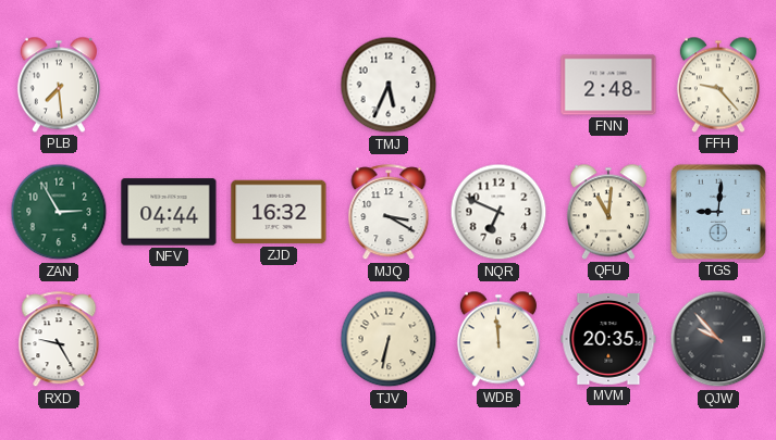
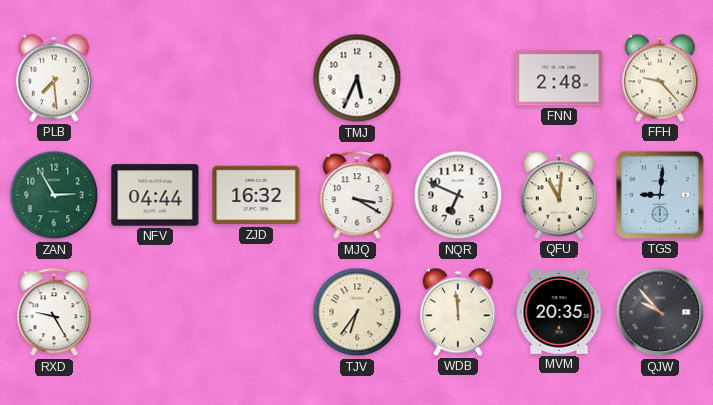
TJV: 6:32 -> 6:36 (357, 312)
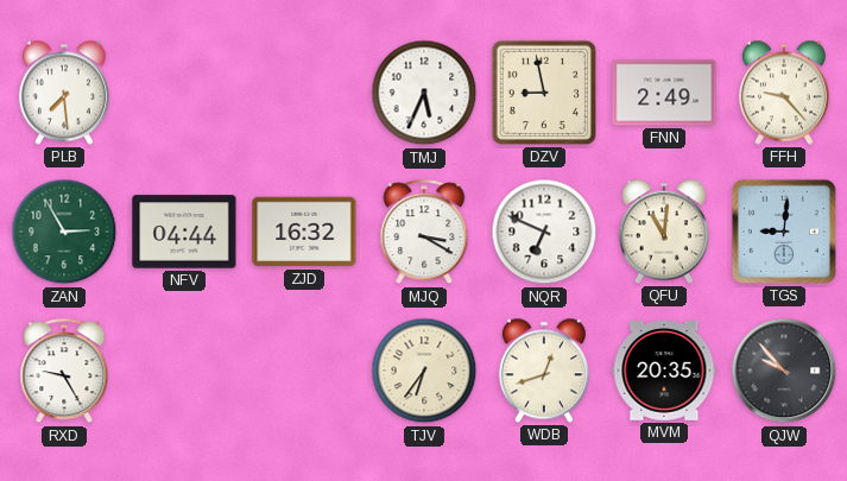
DZV: none -> 8:58 (544, 93)
FNN: 2:48 -> 2:49 (664, 93)
WDB: 11:59 -> 12:42 (544, 371)
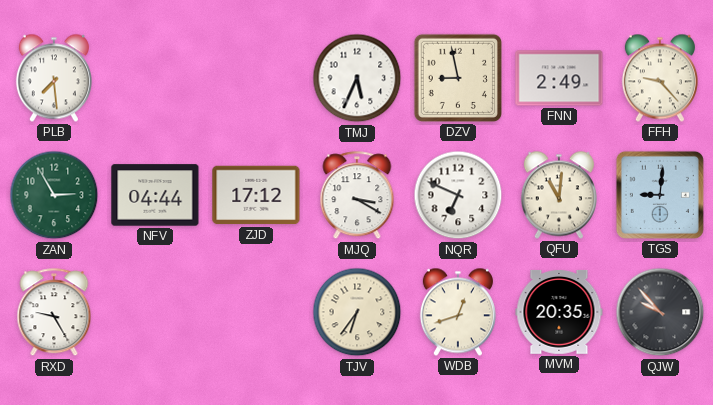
ZJD: 16:32 -> 17:12 (256, 195)
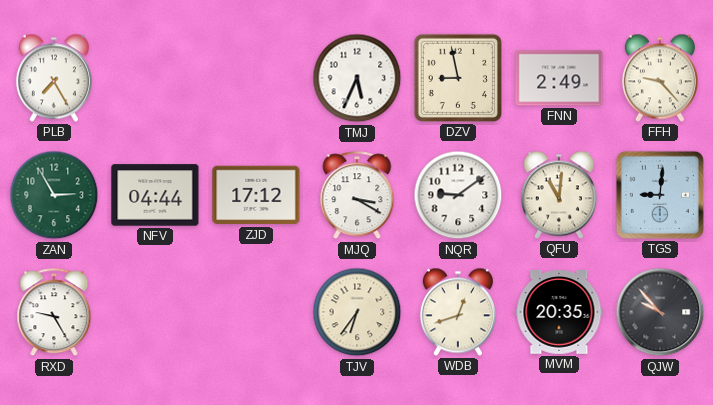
PLB: 7:29 -> 7:25 (54, 78)
NQR: 6:49 -> 9:09 (458, 195)
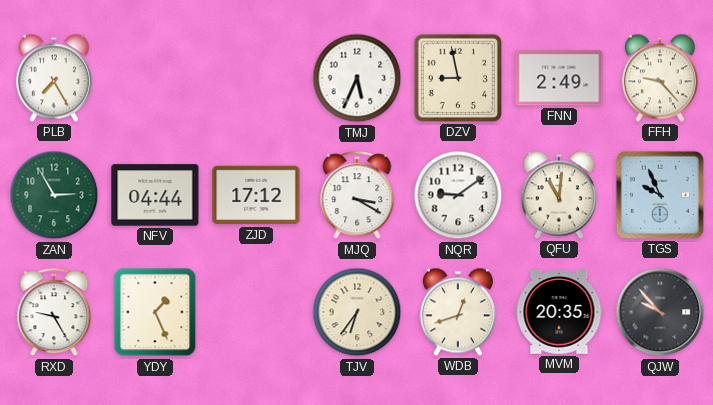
TGS: 9:01 -> 9:56 (660, 195)
YDY: none -> 1:26 (155, 312)
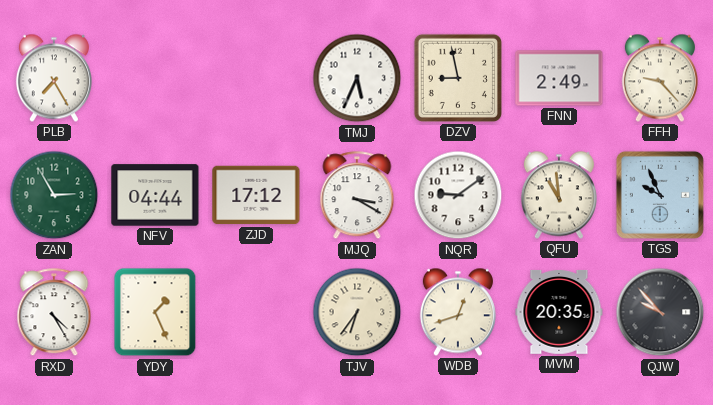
QFU: 11:01 -> 10:59 (559, 195)
RXD: 9:25 -> 4:25 (54, 313)
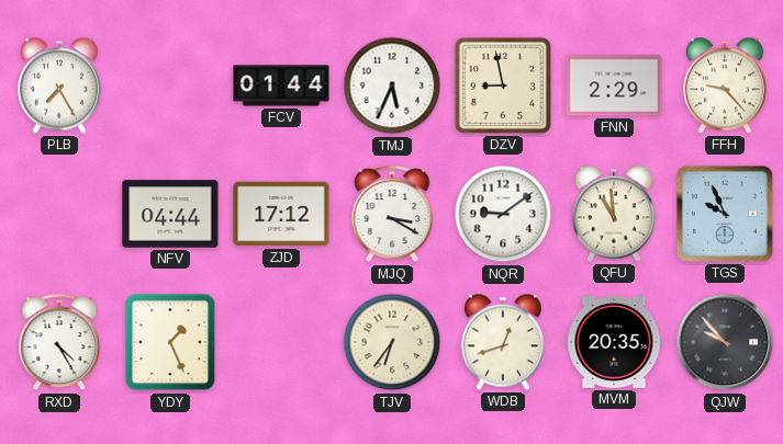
FCV: none -> 01:44 (281, 86)
FNN: 2:49 -> 2:29 (614, 86)
ZAN: 2:55 -> none (54, 195)
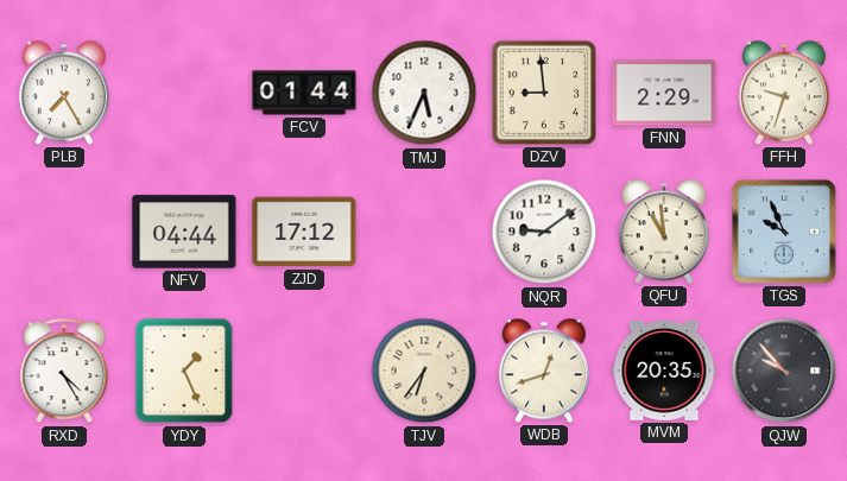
DZV: 8:58 -> 8:59 (544, 93)
FFH: 9:23 -> 9:33 (784, 93)
MJQ: 3:20 -> none (392, 215)
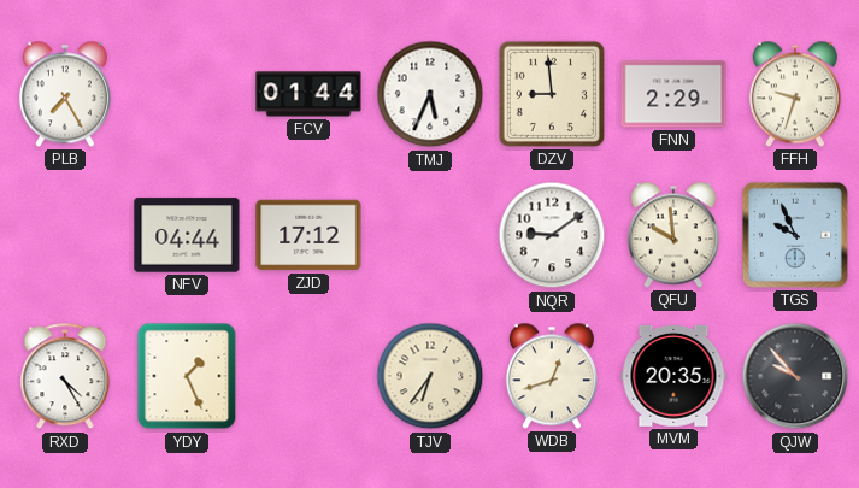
QFU: 10:59 -> 9:59 (673, 235)
